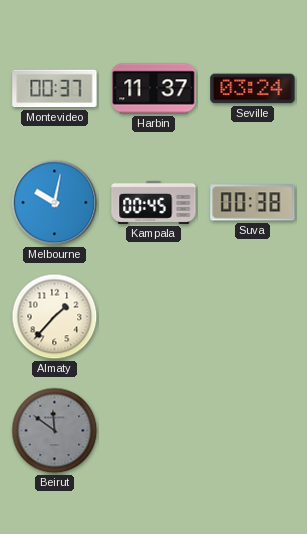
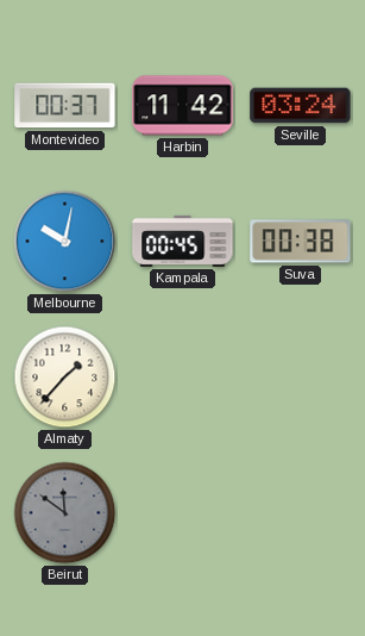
Harbin: 11:37 -> 11:42 (183, 106)
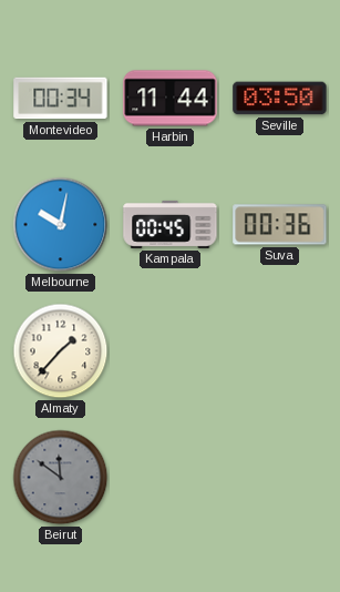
Montevideo: 00:37 -> 00:34 (61, 99)
Harbin: 11:42 -> 11:44 (171, 99)
Seville: 03:24 -> 03:50 (280, 99)
Suva: 00:38 -> 00:36 (280, 225)
